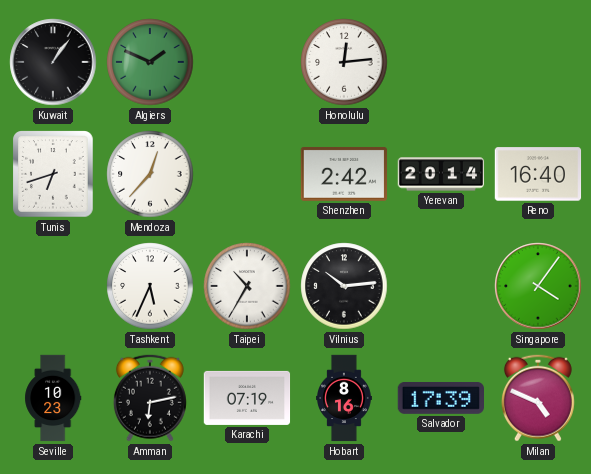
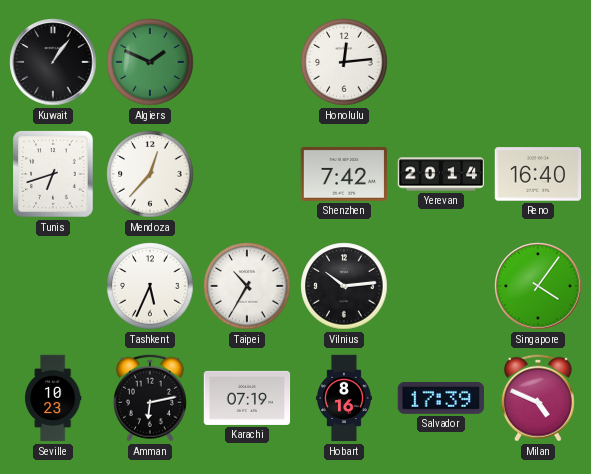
Shenzhen: 2:42 -> 7:42 (344, 174)
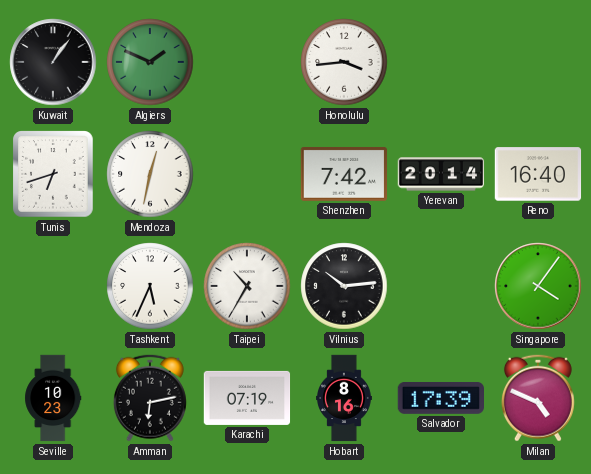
Honolulu: 12:14 -> 3:44 (344, 62)
Mendoza: 12:37 -> 12:32 (150, 174)
